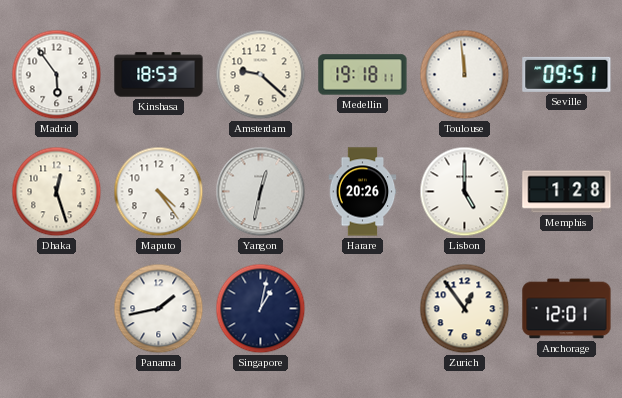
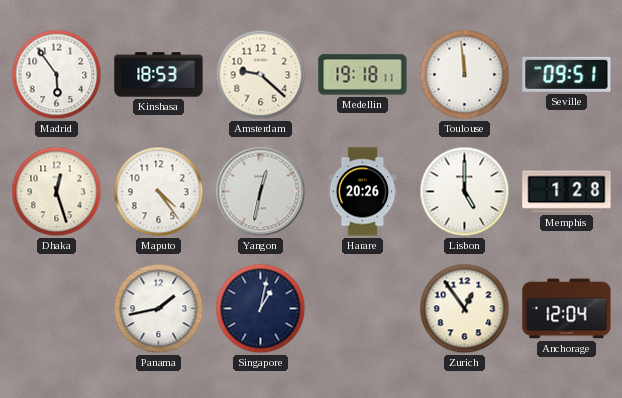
Anchorage: 12:01 -> 12:04 (567, 309)
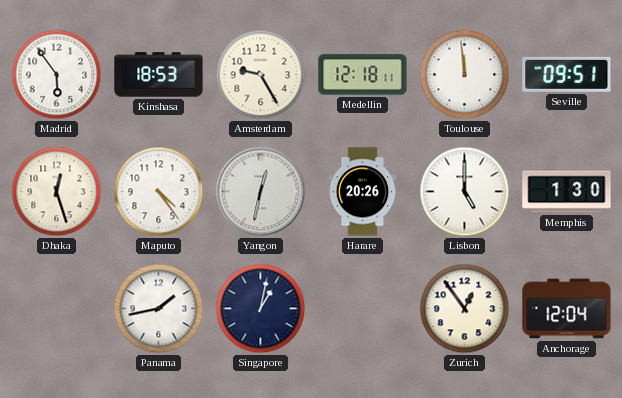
Amsterdam: 9:22 -> 9:25 (261, 75)
Medellin: 19:18 -> 12:18 (363, 75)
Memphis: 1:28 -> 1:30 (567, 192)
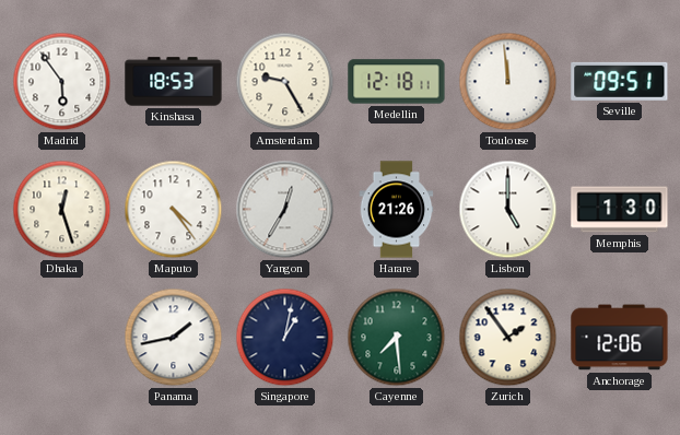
Yangon: 12:32 -> 12:35 (285, 210)
Harare: 20:26 -> 21:26 (397, 210)
Cayenne: none -> 7:29 (397, 338)
Zurich: 12:54 -> 1:54 (508, 338)
Anchorage: 12:04 -> 12:06 (620, 338)
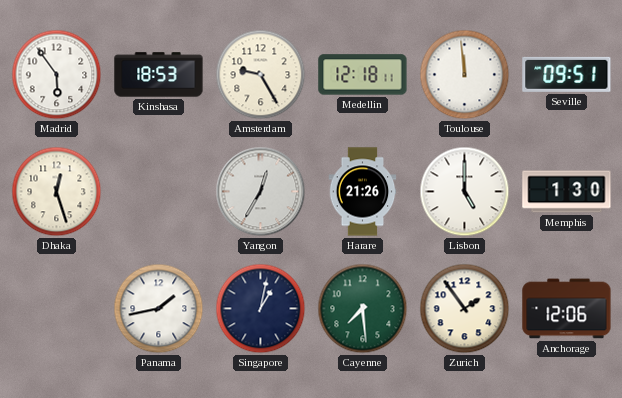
Maputo: 4:24 -> none (174, 210)
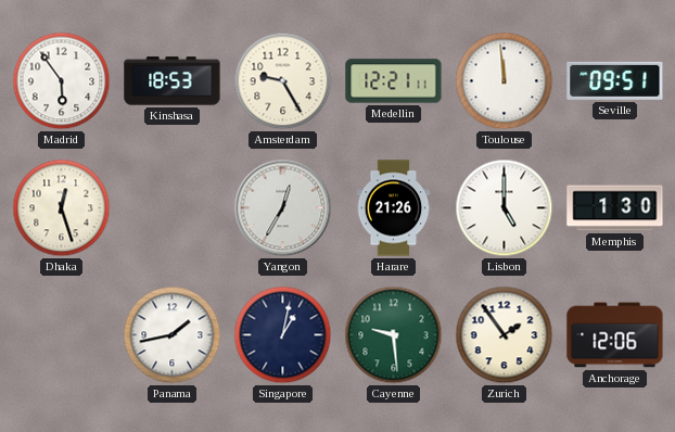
Medellin: 12:18 -> 12:21 (394, 81)
Cayenne: 7:29 -> 9:29 (394, 335)
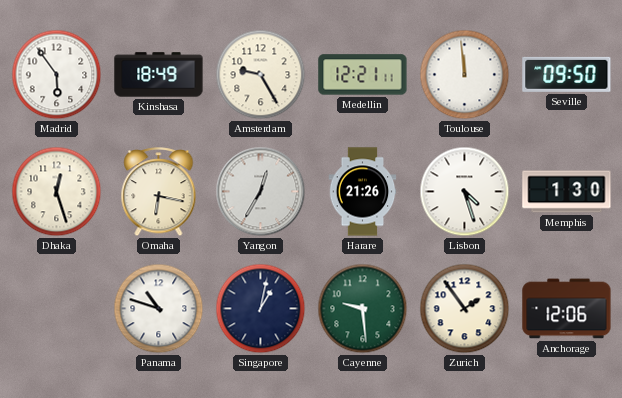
Kinshasa: 18:53 -> 18:49 (159, 75)
Seville: 09:51 -> 09:50 (567, 74)
Omaha: none -> 6:17 (159, 193)
Lisbon: 5:00 -> 4:27 (465, 192)
Panama: 1:43 -> 10:48 (159, 309)
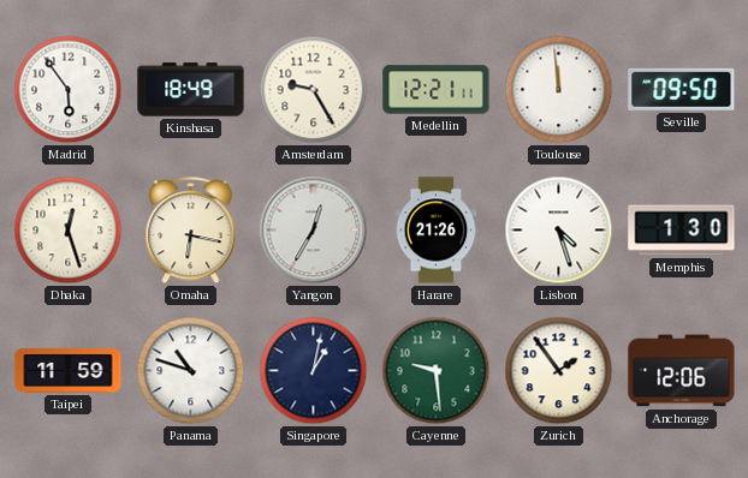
Taipei: none -> 11:59 (69, 371)
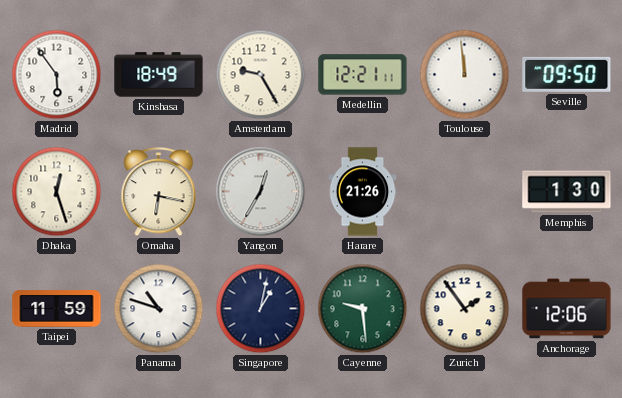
Lisbon: 4:27 -> none (559, 231)
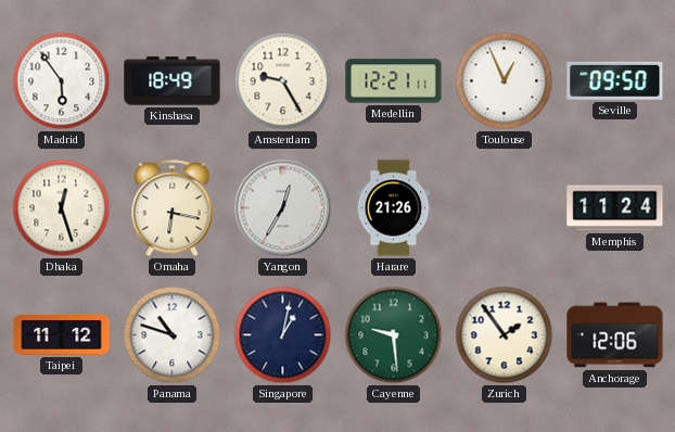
Toulouse: 11:59 -> 12:56 (505, 81)
Memphis: 1:30 -> 11:24 (615, 208)
Taipei: 11:59 -> 11:12 (62, 335)
